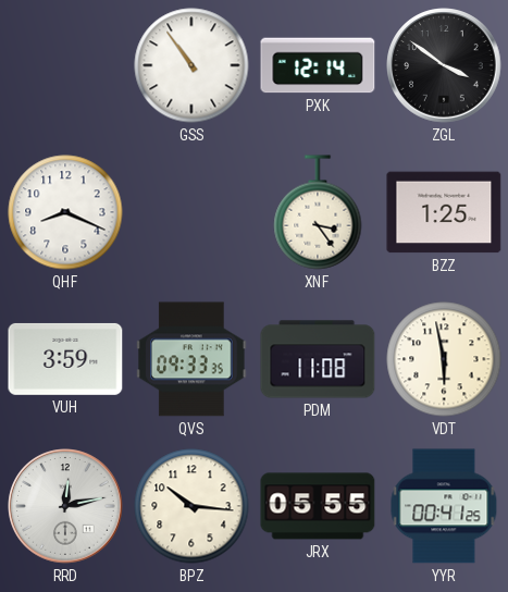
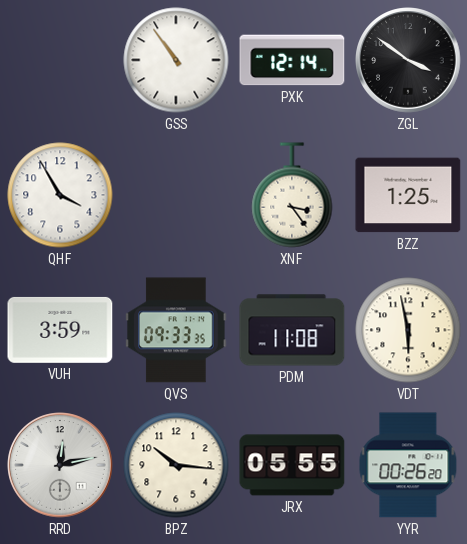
QHF: 8:19 -> 3:55 (60, 195)
YYR: 00:41 -> 00:26 (408, 465)
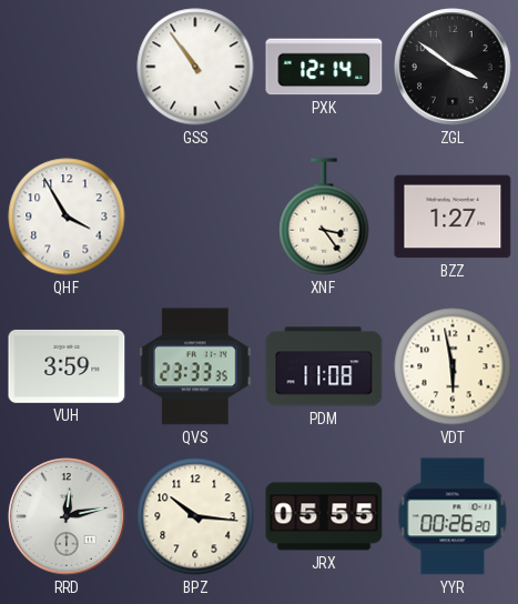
BZZ: 1:25 -> 1:27 (453, 217)
QVS: 09:33 -> 23:33 (195, 366)
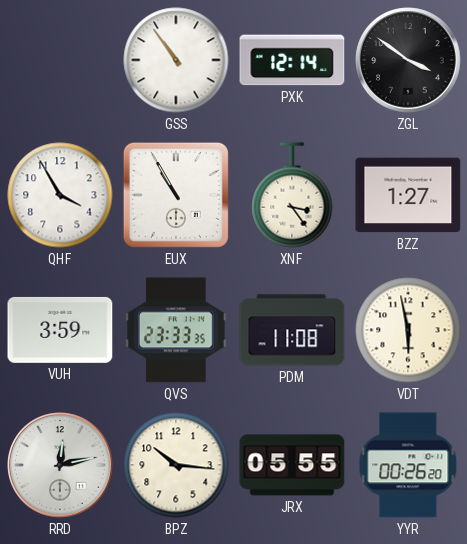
EUX: none -> 10:55 (176, 195)
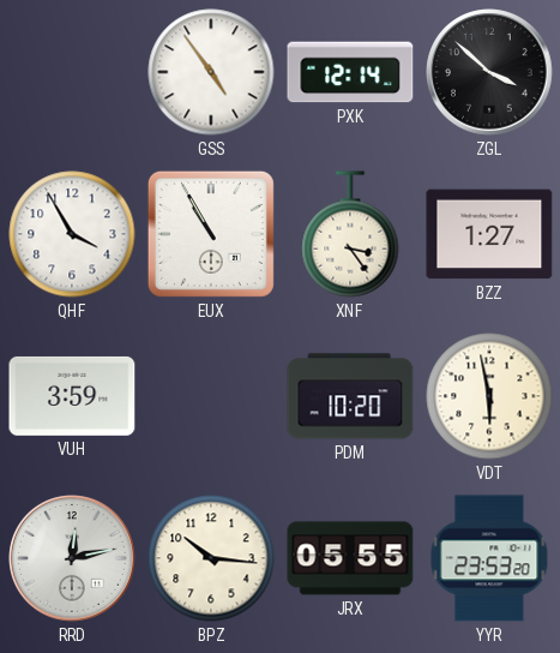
GSS: 10:54 -> 4:54 (211, 72)
ZGL: 3:51 -> 3:52 (489, 72)
QVS: 23:33 -> none (176, 330)
PDM: 11:08 -> 10:20 (350, 396)
YYR: 00:26 -> 23:53 (489, 558)
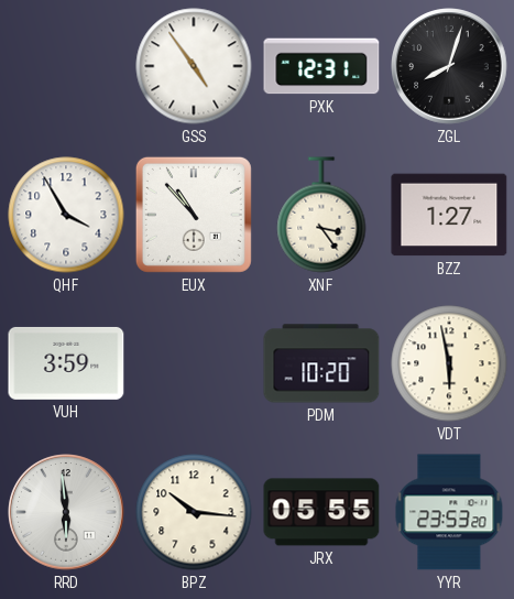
PXK: 12:14 -> 12:31 (321, 66)
ZGL: 3:52 -> 8:03 (449, 66)
EUX: 10:55 -> 10:53 (194, 215)
RRD: 12:13 -> 5:59 (66, 512)
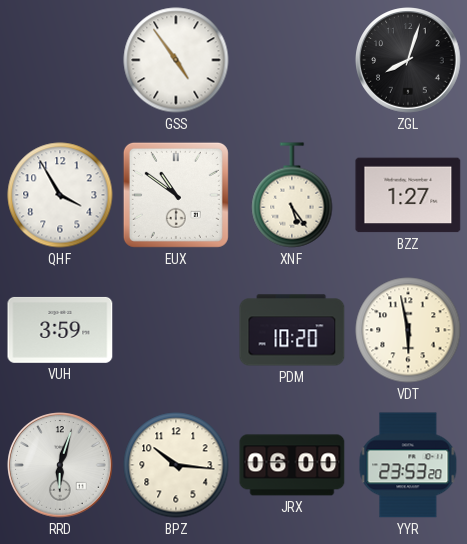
PXK: 12:31 -> none (321, 66)
EUX: 10:53 -> 10:51 (176, 195)
XNF: 3:24 -> 5:24 (292, 195)
RRD: 5:59 -> 6:03 (60, 465)
JRX: 05:55 -> 06:00 (292, 465)
